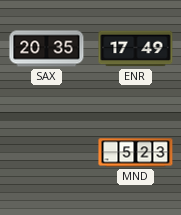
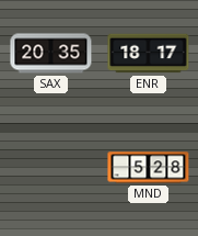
ENR: 17:49 -> 18:17 (149, 54)
MND: 5:23 -> 5:28 (149, 168)
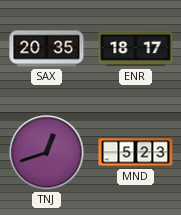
TNJ: none -> 12:42 (47, 153)
MND: 5:28 -> 5:23 (136, 153)
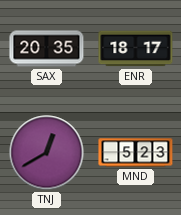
TNJ: 12:42 -> 12:40 (47, 153)
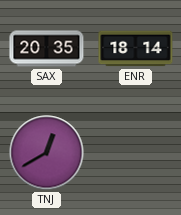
ENR: 18:17 -> 18:14 (136, 49)
MND: 5:23 -> none (136, 153)
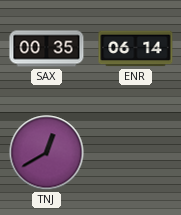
SAX: 20:35 -> 00:35 (47, 49)
ENR: 18:14 -> 06:14 (136, 49)
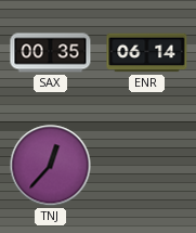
TNJ: 12:40 -> 12:37 (51, 166)
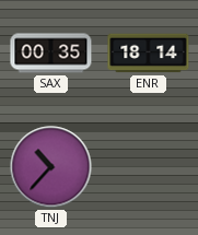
ENR: 06:14 -> 18:14 (149, 54)
TNJ: 12:37 -> 10:37 (51, 167)
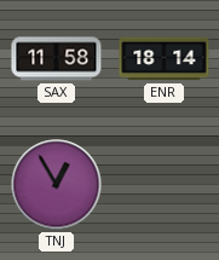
SAX: 00:35 -> 11:58 (57, 59)
TNJ: 10:37 -> 12:55 (57, 185)
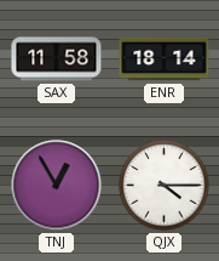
QJX: none -> 4:15 (165, 186)
